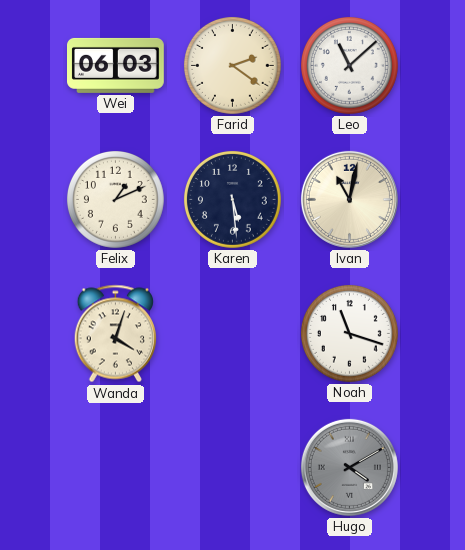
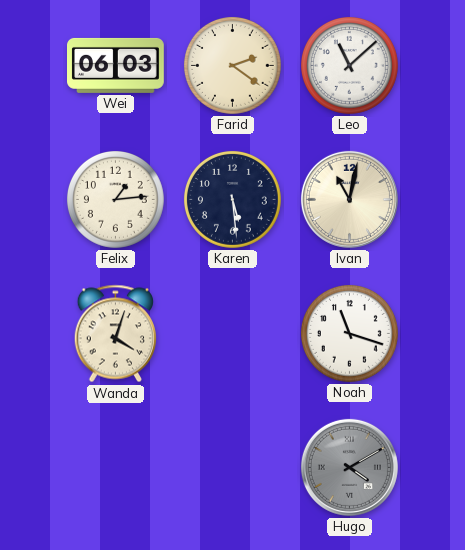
Felix: 1:11 -> 1:14 (115, 199)
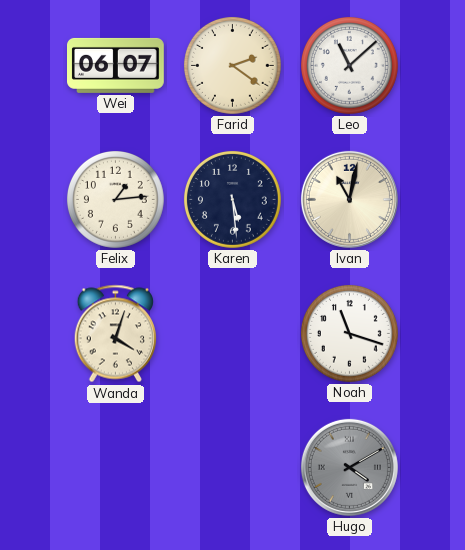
Wei: 06:03 -> 06:07 (116, 65)
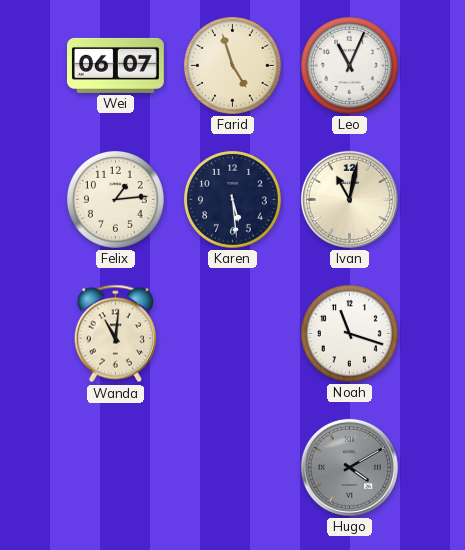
Farid: 2:21 -> 4:57 (232, 65)
Leo: 11:08 -> 11:04 (349, 65)
Wanda: 4:03 -> 11:01 (115, 334)
